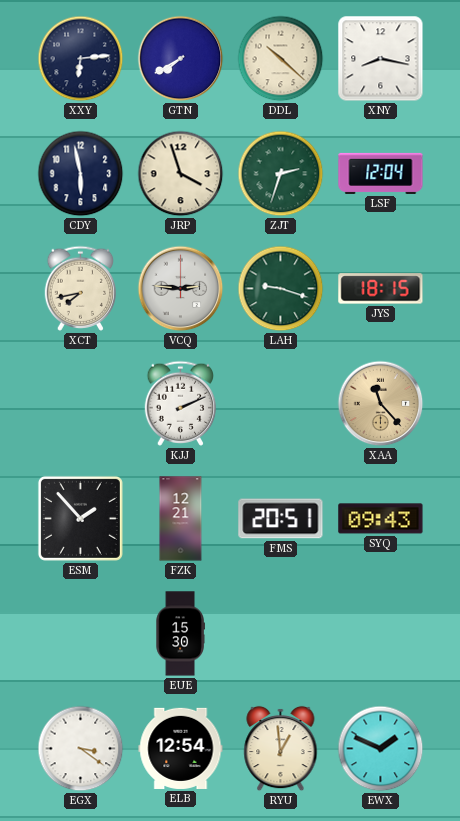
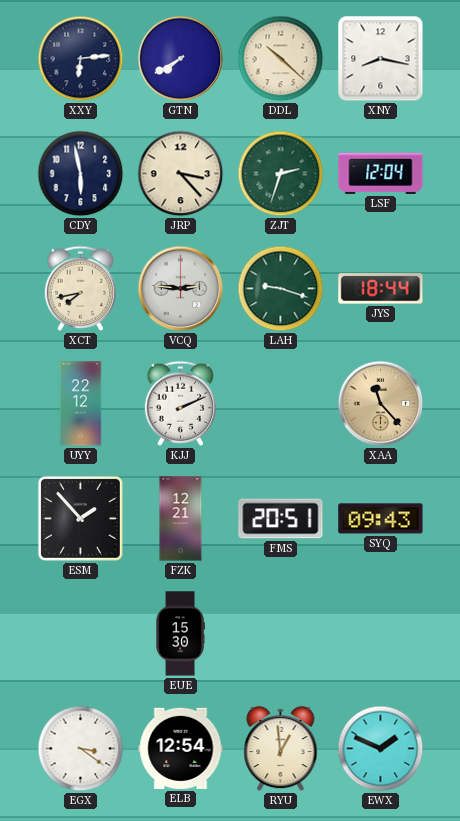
JRP: 3:57 -> 3:23 (181, 174)
JYS: 18:15 -> 18:44 (381, 289)
UYY: none -> 22:12 (81, 404)
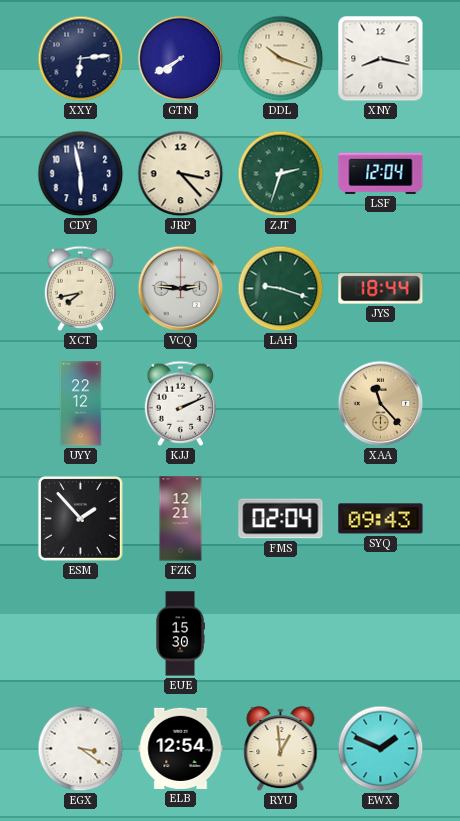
DDL: 10:22 -> 10:18 (281, 59)
FMS: 20:51 -> 02:04 (281, 519)
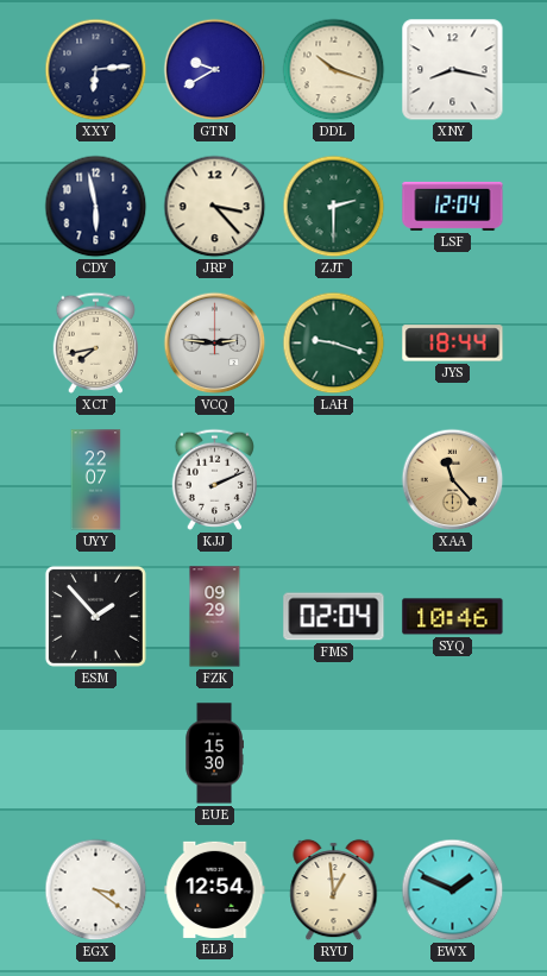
GTN: 7:40 -> 9:40 (215, 70)
ZJT: 2:33 -> 2:30 (334, 207)
UYY: 22:12 -> 22:07 (96, 480)
FZK: 12:21 -> 09:29 (215, 617)
SYQ: 09:43 -> 10:46 (453, 617)
